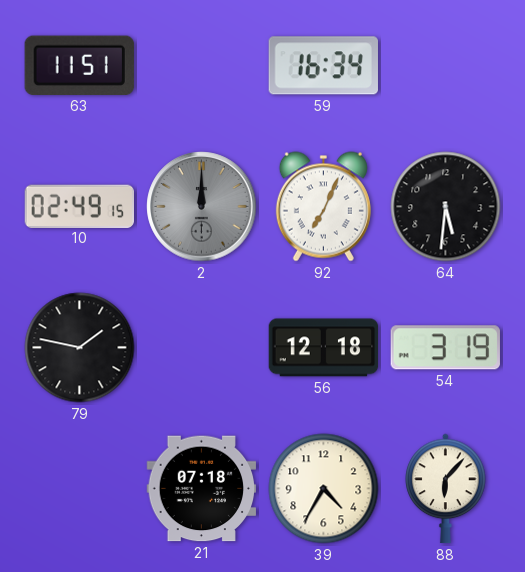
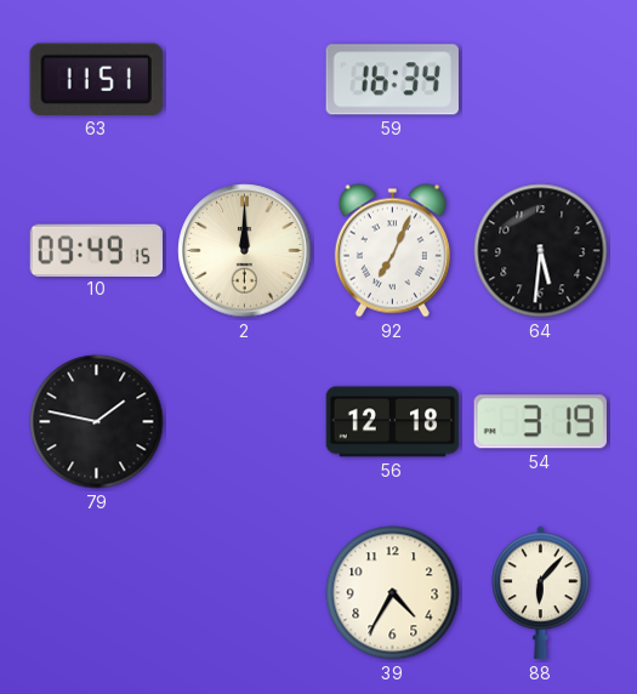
10: 02:49 -> 09:49 (96, 250)
2 dial: grey -> cream (245, 251)
21: 07:18 -> none (202, 489)
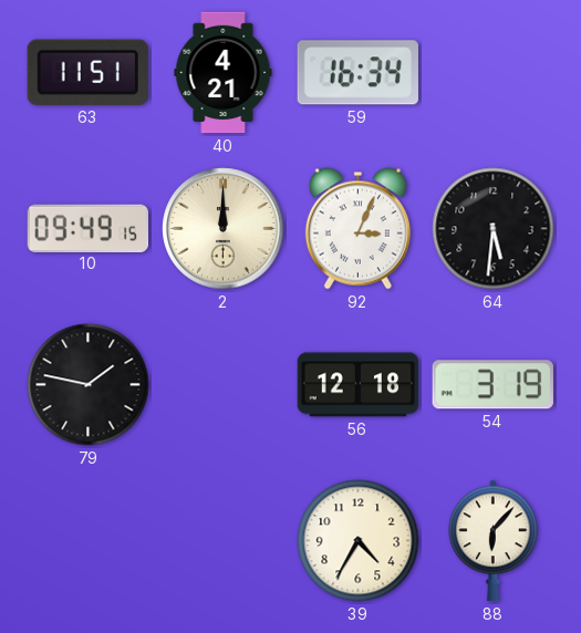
40: none -> 4:21 (224, 73)
92: 7:04 -> 3:04 (357, 229)
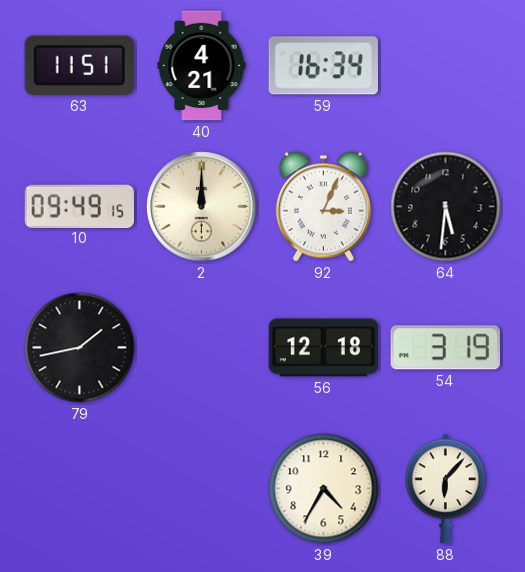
79: 1:47 -> 1:43 (80, 348)
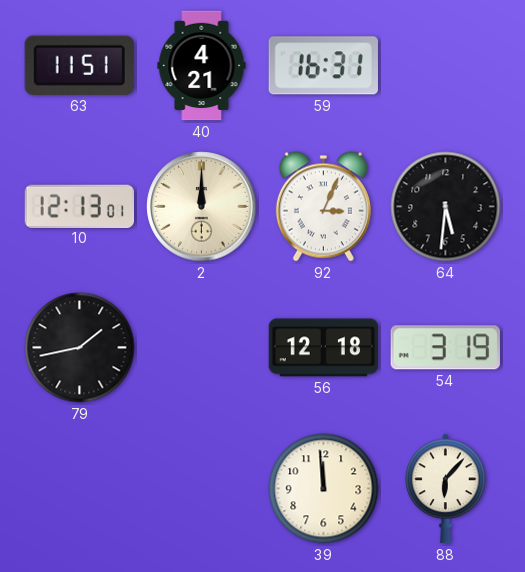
59: 16:34 -> 16:31 (323, 66)
10: 09:49 -> 12:13 (79, 206)
39: 4:35 -> 11:59 (324, 489)
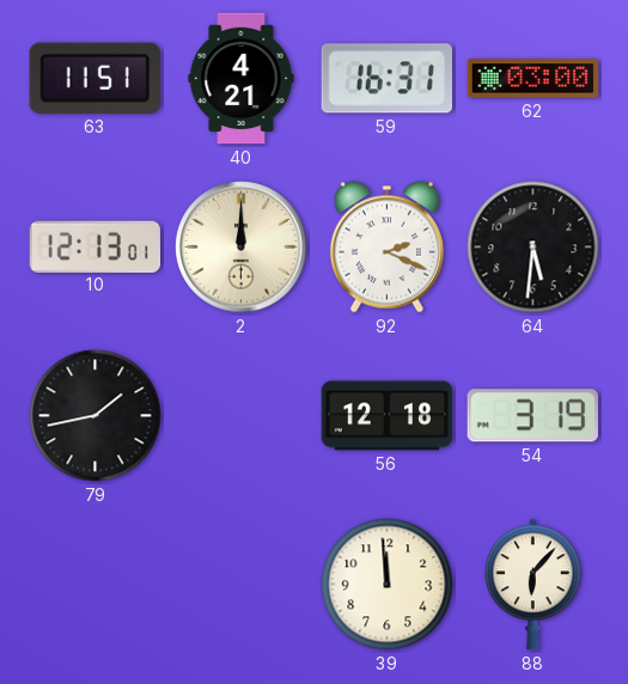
62: none -> 03:00 (534, 79)
92: 3:04 -> 2:19 (386, 248)
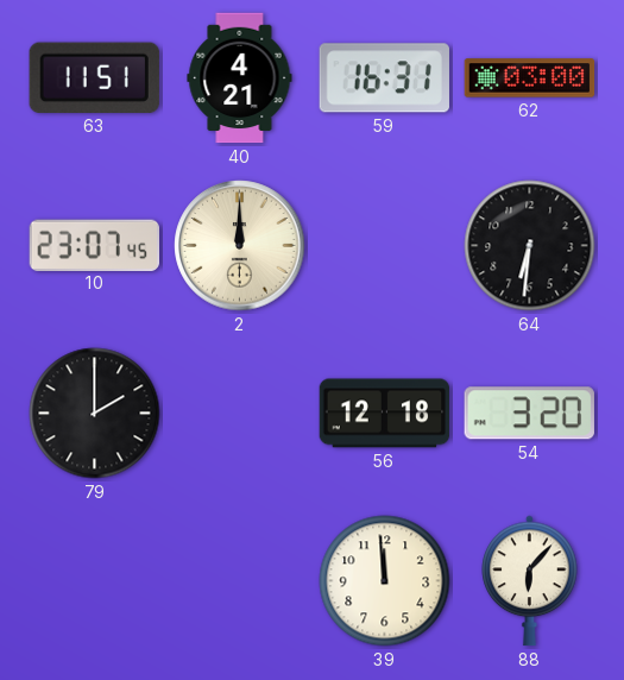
10: 12:13 -> 23:07 (94, 245)
92: 2:19 -> none (386, 248)
64: 5:31 -> 6:31 (530, 246)
79: 1:43 -> 2:00 (95, 414)
54: 3:19 -> 3:20 (529, 414)
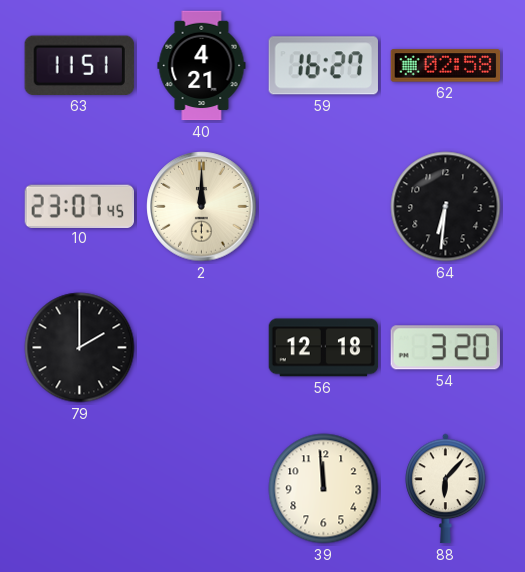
59: 16:31 -> 16:27 (323, 66)
62: 03:00 -> 02:58 (446, 66)
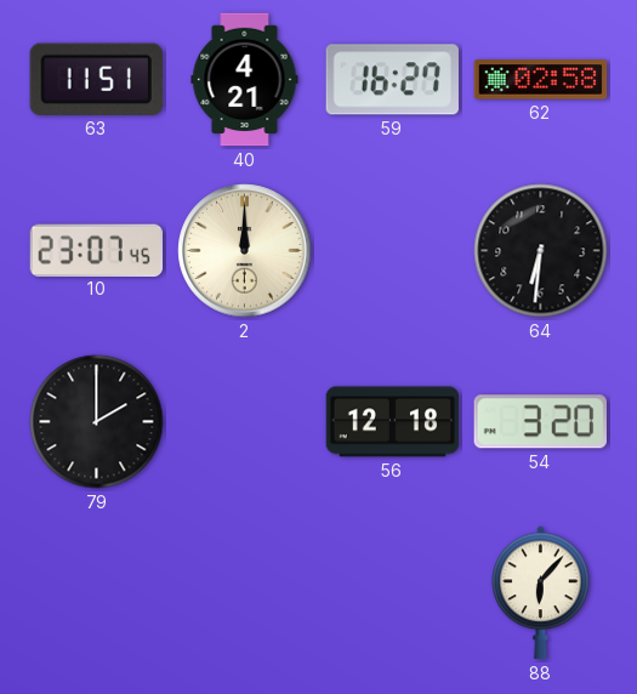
39: 11:59 -> none (324, 489)
